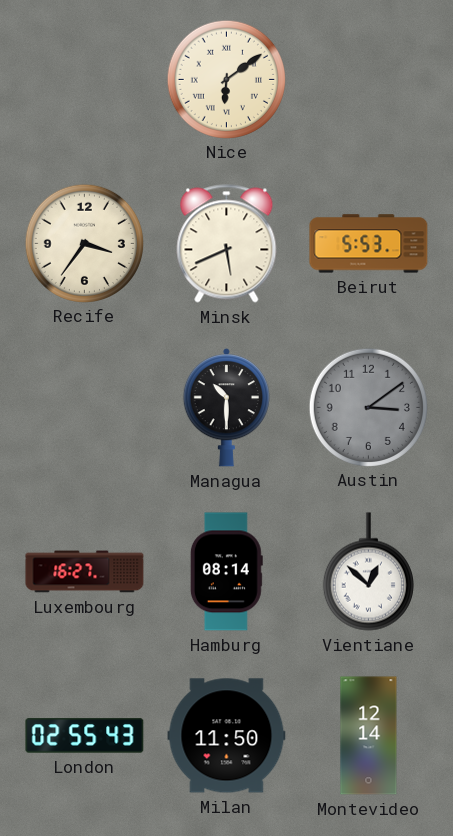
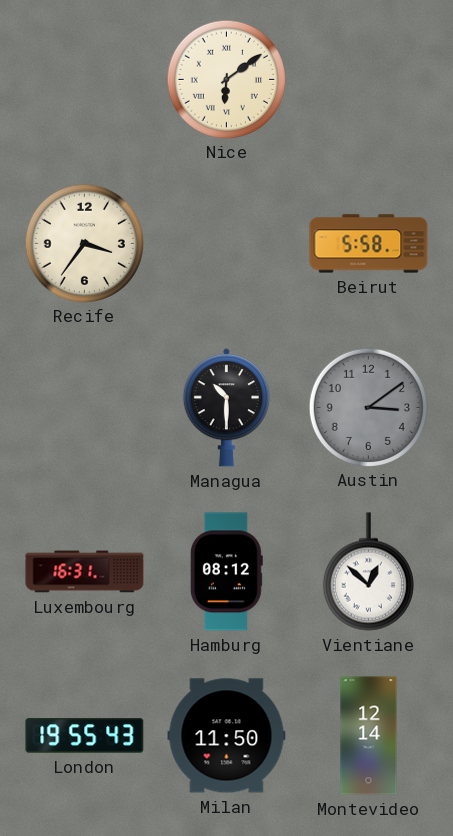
Minsk: 5:41 -> none (227, 244)
Beirut: 5:53 -> 5:58 (369, 244)
Luxembourg: 16:27 -> 16:31 (85, 572)
Hamburg: 08:14 -> 08:12 (226, 572)
London: 02:55 -> 19:55 (85, 736)
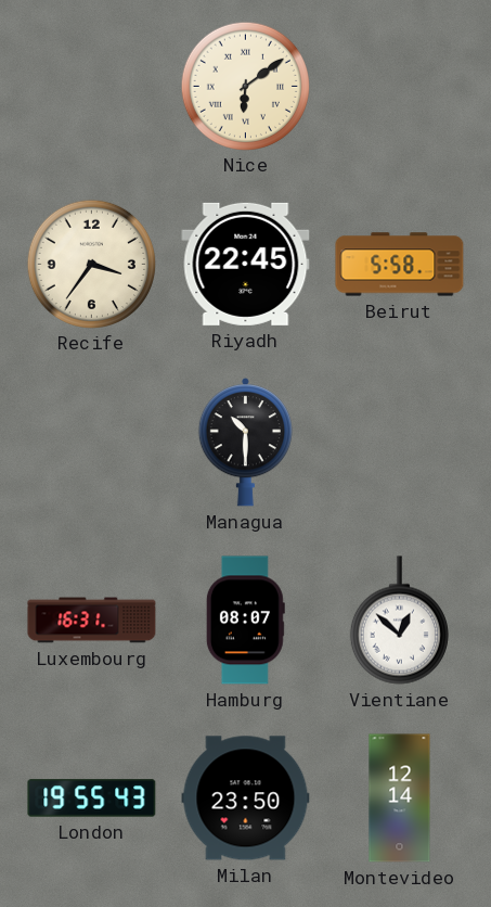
Riyadh: none -> 22:45 (246, 264)
Austin: 3:09 -> none (368, 407)
Hamburg: 08:12 -> 08:07 (245, 621)
Milan: 11:50 -> 23:50 (246, 799)
